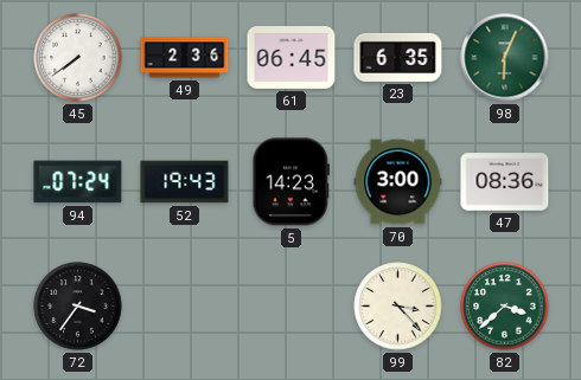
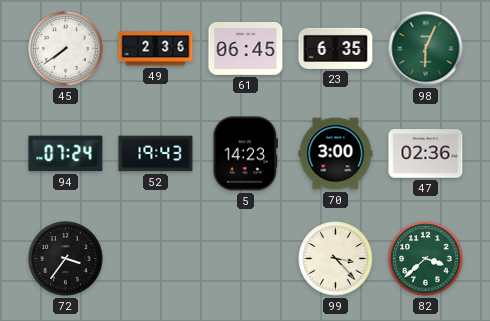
47: 08:36 -> 02:36 (426, 154)
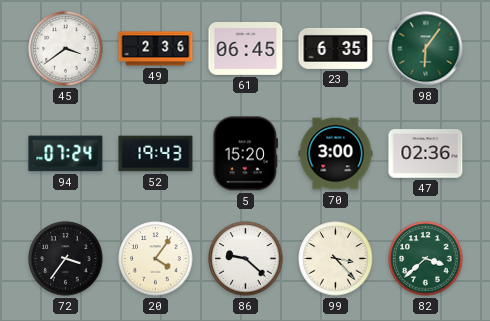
45: 7:39 -> 3:39 (66, 49)
98: 6:04 -> 6:06 (426, 49)
5: 14:23 -> 15:20 (245, 154)
20: none -> 4:06 (156, 259)
86: none -> 9:22 (246, 259)
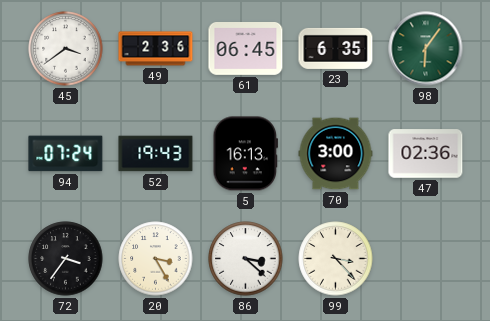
5: 15:20 -> 16:13 (245, 154)
20: 4:06 -> 3:25 (156, 259)
86: 9:22 -> 3:22 (246, 259)
82: 3:38 -> none (426, 259)
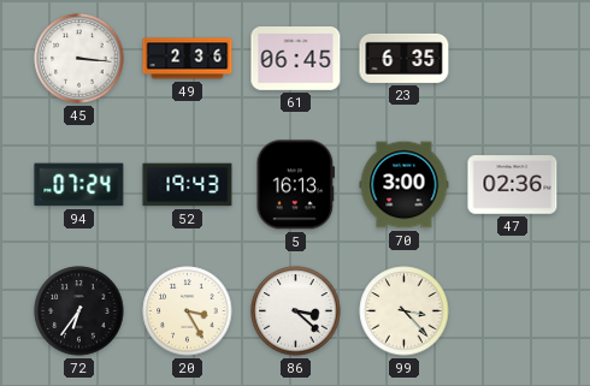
45: 3:39 -> 3:16 (79, 59)
98: 6:06 -> none (426, 49)
72: 3:36 -> 6:36 (79, 311)
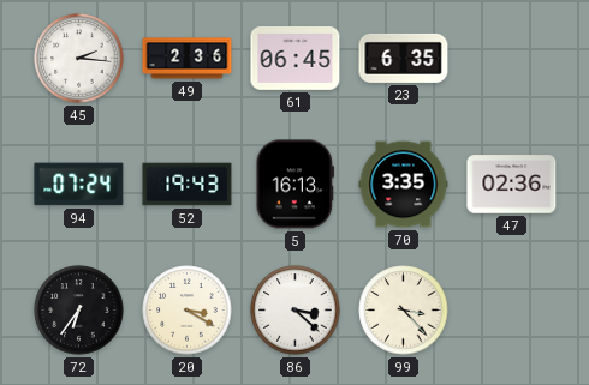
45: 3:16 -> 2:16 (79, 59)
70: 3:00 -> 3:35 (404, 185)
20: 3:25 -> 3:20 (188, 311)
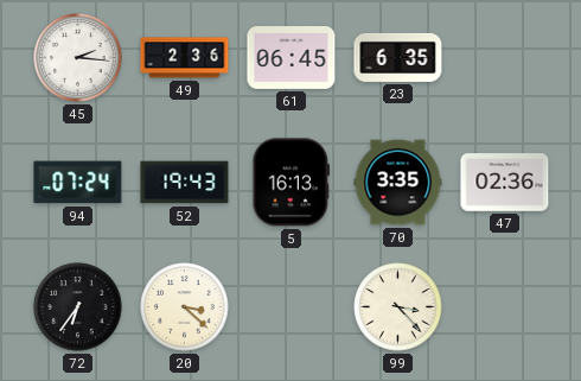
20: 3:20 -> 3:22 (185, 307)
86: 3:22 -> none (296, 311)
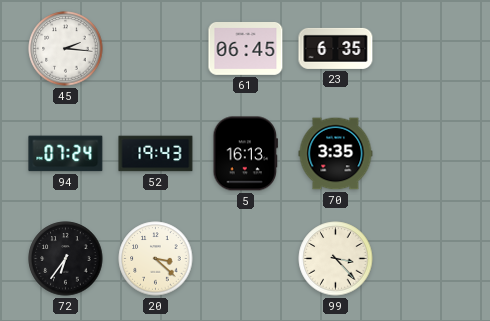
49: 2:36 -> none (185, 58)
47: 02:36 -> none (505, 183)
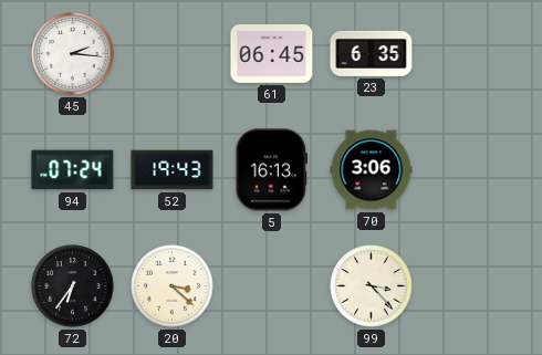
70: 3:35 -> 3:06 (372, 170)
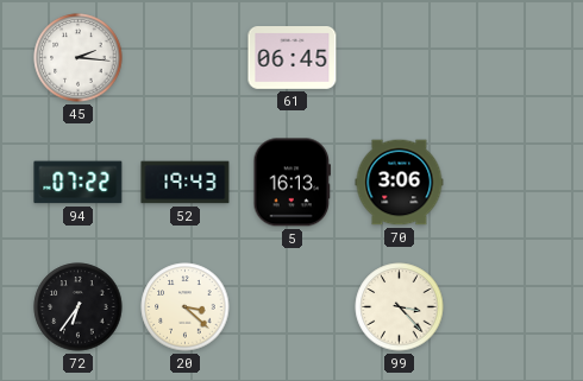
23: 6:35 -> none (372, 53)
94: 07:24 -> 07:22 (79, 183)
